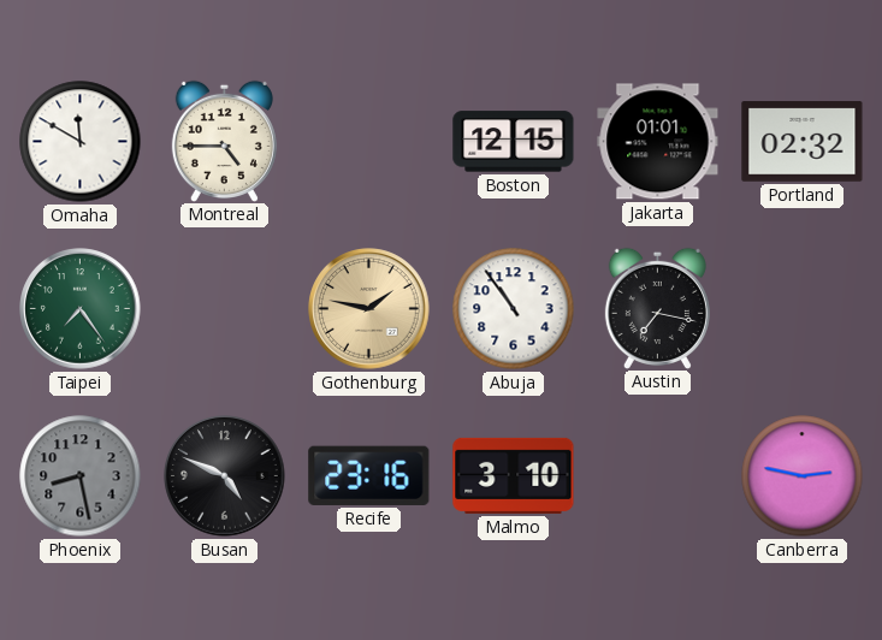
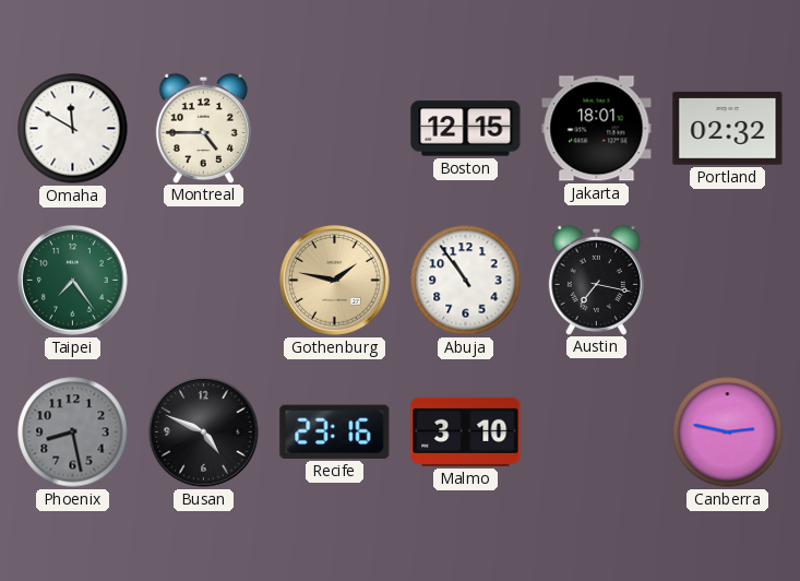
Jakarta: 01:01 -> 18:01 (597, 129)
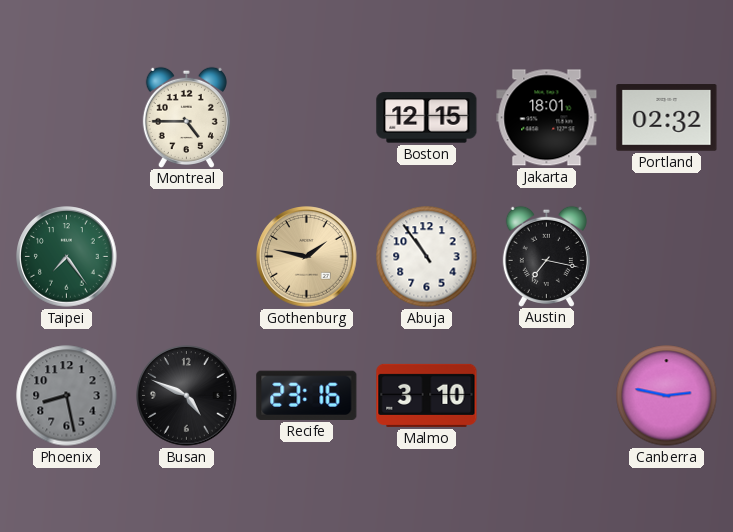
Omaha: 11:50 -> none (73, 129)
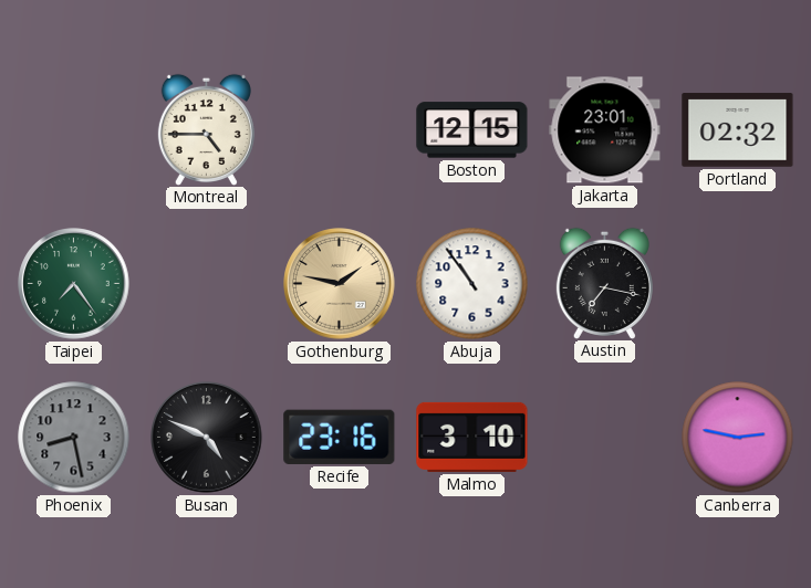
Jakarta: 18:01 -> 23:01 (605, 130)
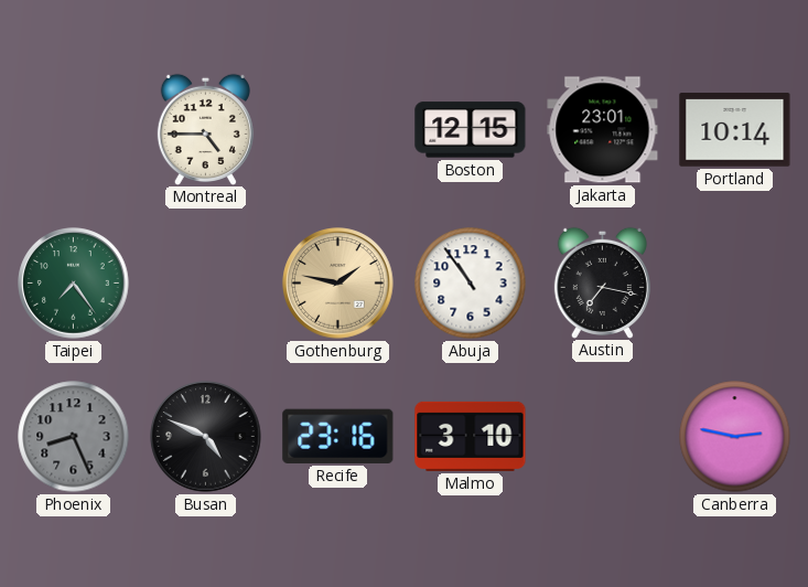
Portland: 02:32 -> 10:14 (735, 130)
Phoenix: 8:28 -> 8:26 (74, 437)
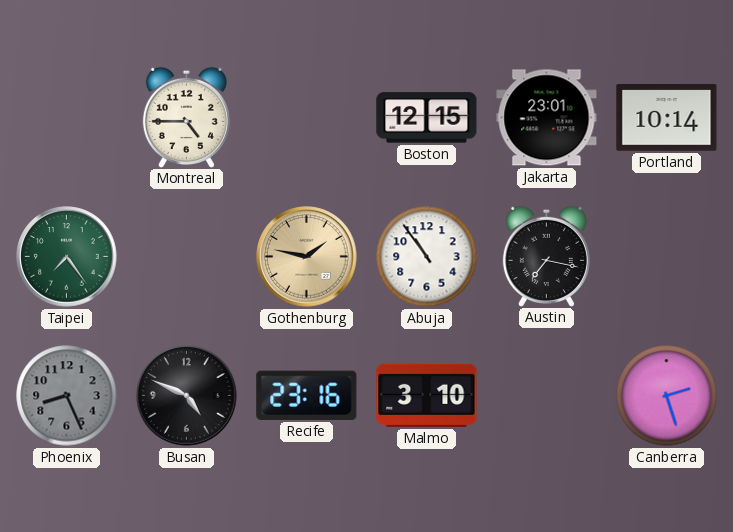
Canberra: 2:47 -> 2:27 (667, 396)
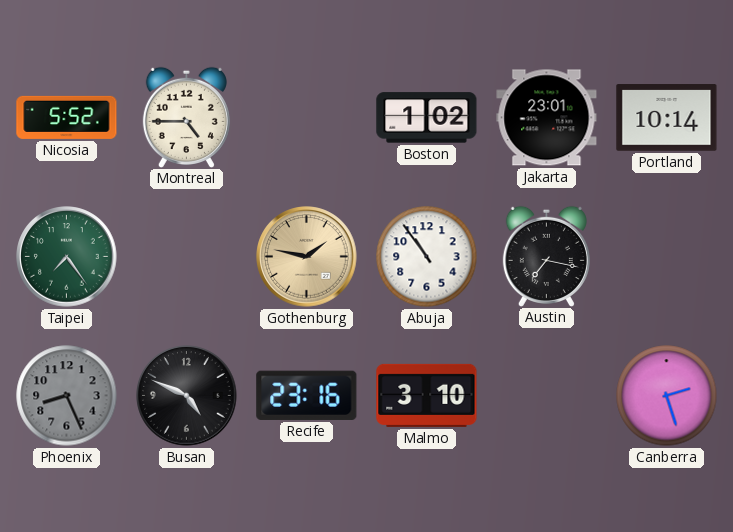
Nicosia: none -> 5:52 (67, 117)
Boston: 12:15 -> 1:02 (427, 118)
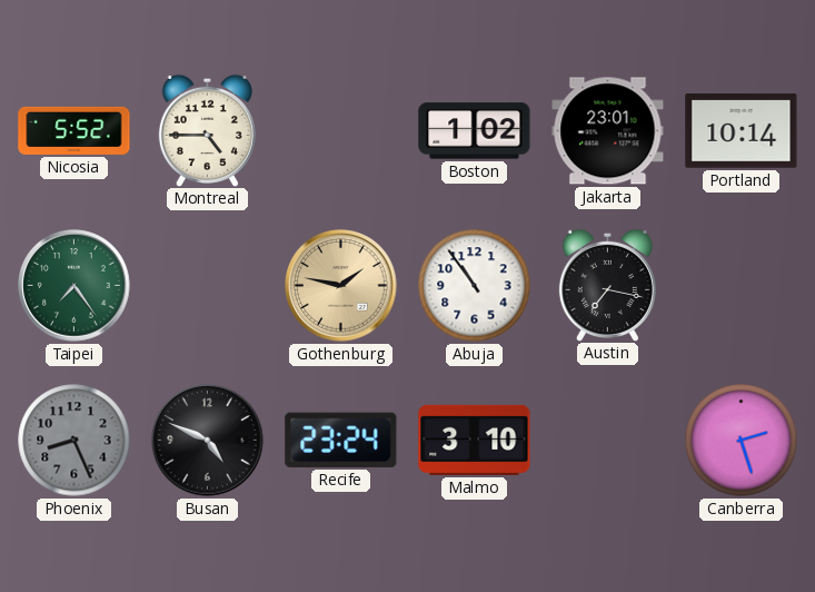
Recife: 23:16 -> 23:24 (341, 440)
